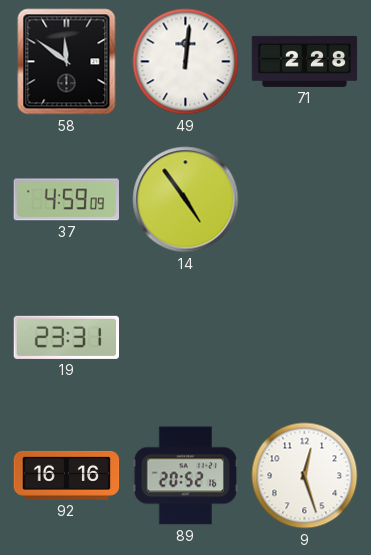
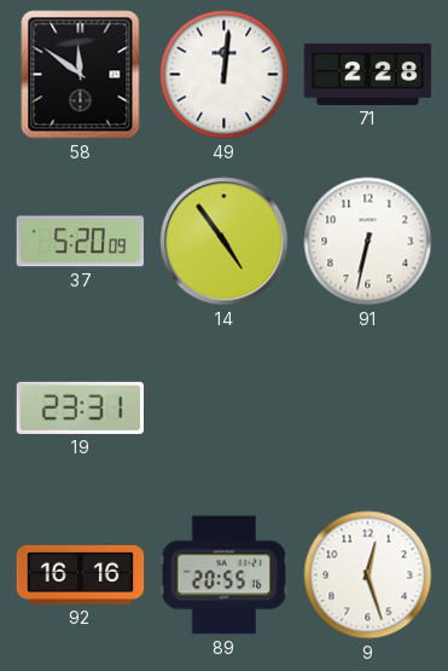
37: 4:59 -> 5:20 (80, 242)
91: none -> 6:32 (368, 242)
89: 20:52 -> 20:55 (225, 575)
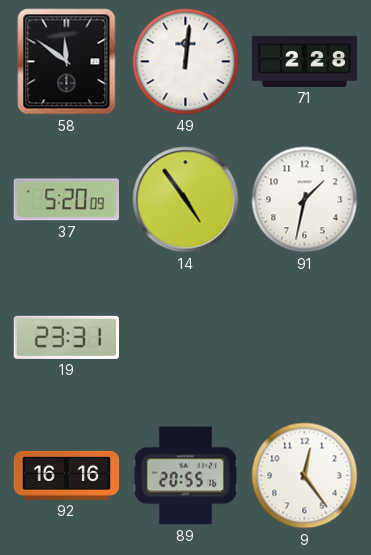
91: 6:32 -> 1:32 (305, 200)
9: 12:27 -> 12:24 (305, 476)
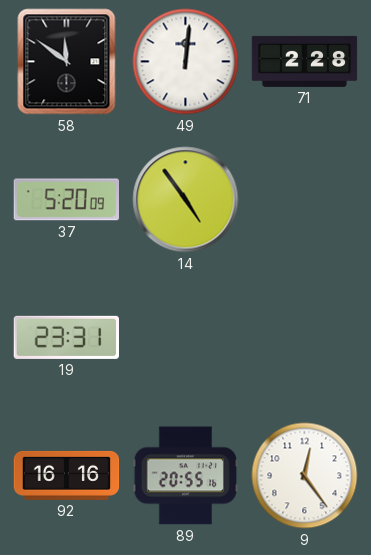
91: 1:32 -> none (305, 200)
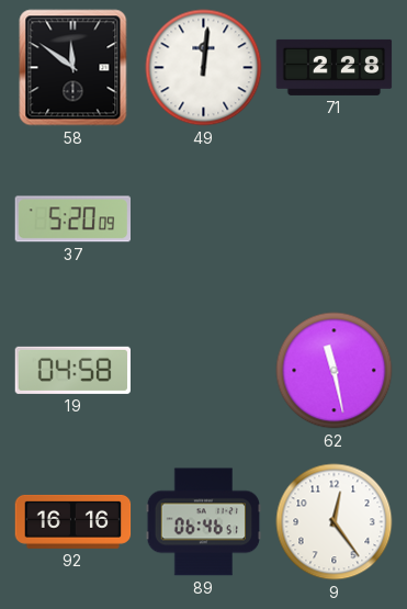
14: 4:54 -> none (186, 200)
19: 23:31 -> 04:58 (72, 370)
62: none -> 11:28 (335, 371)
89: 20:55 -> 06:46 (204, 522)
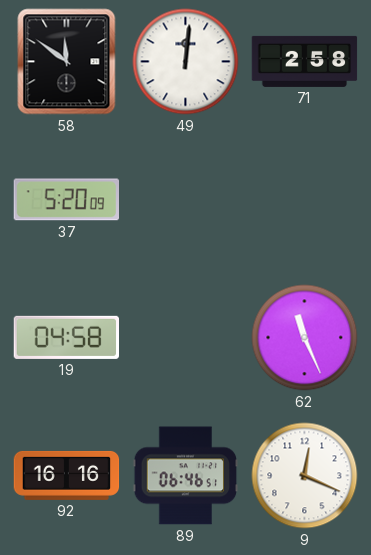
71: 2:28 -> 2:58 (305, 61)
62: 11:28 -> 11:26 (305, 338)
9: 12:24 -> 12:19 (305, 476)
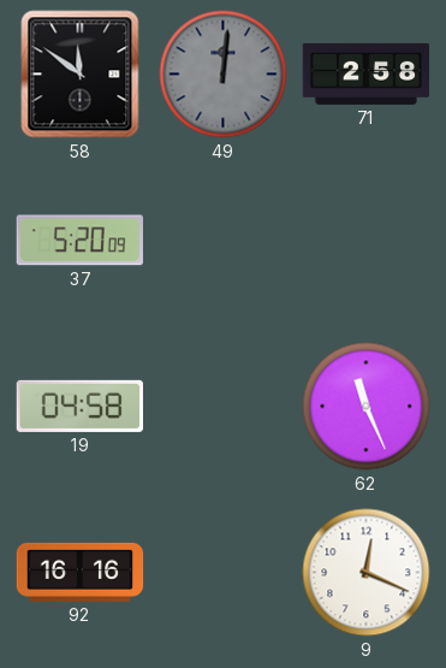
49 dial: white -> grey (224, 75)
89: 06:46 -> none (186, 476)
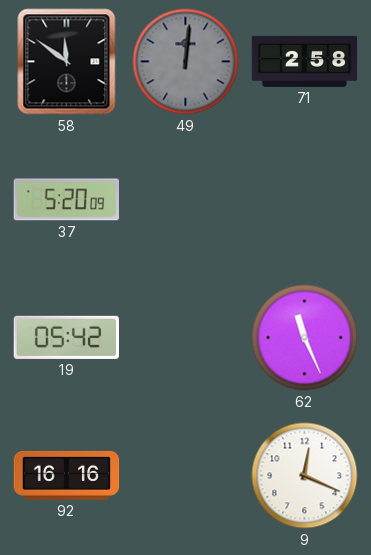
19: 04:58 -> 05:42 (66, 337)
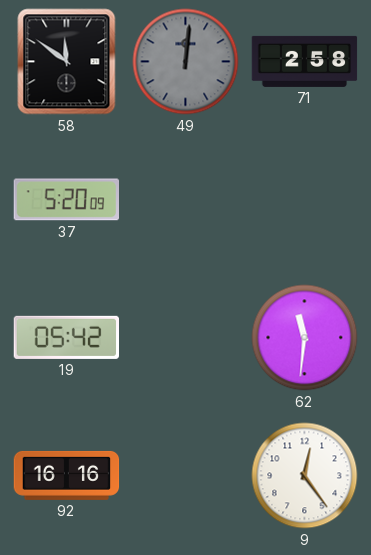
62: 11:26 -> 11:31 (305, 338)
9: 12:19 -> 12:24 (305, 476)
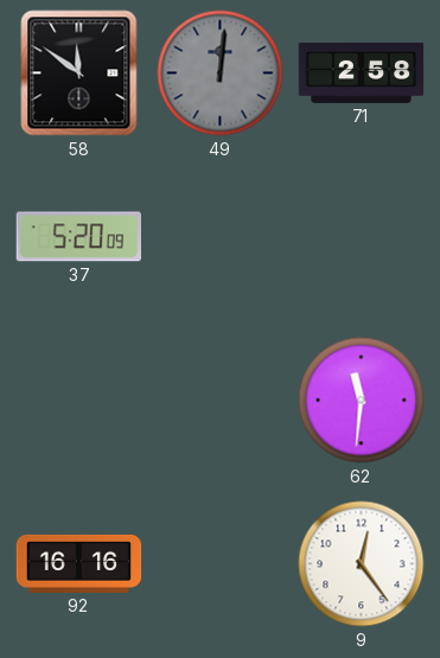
19: 05:42 -> none (66, 337)
